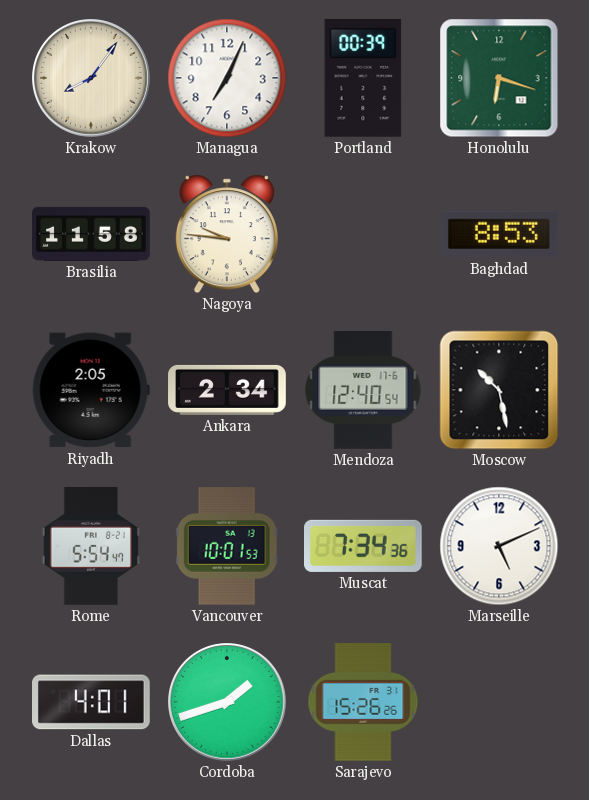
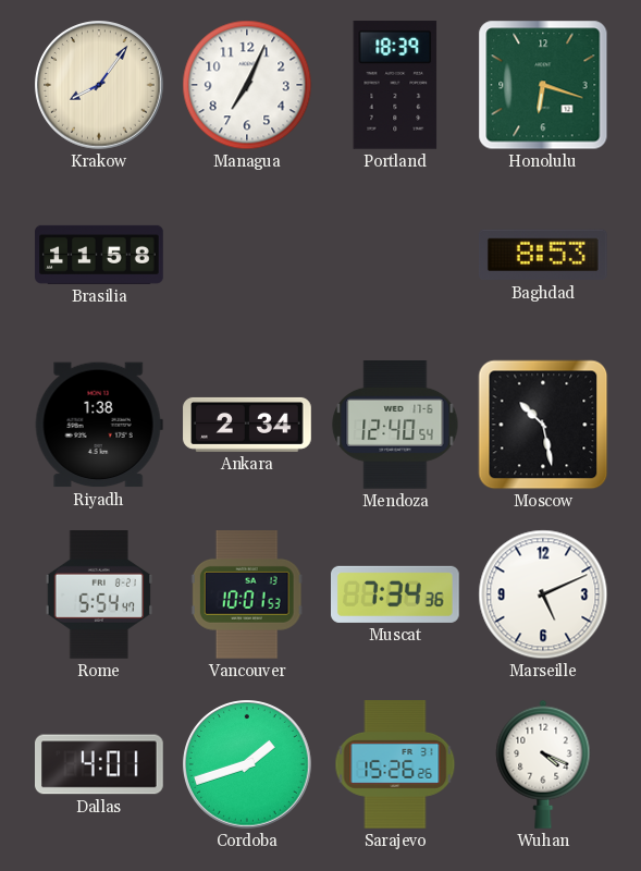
Portland: 00:39 -> 18:39 (395, 85)
Nagoya: 9:46 -> none (227, 234)
Riyadh: 2:05 -> 1:38 (99, 425)
Wuhan: none -> 4:19 (543, 764)
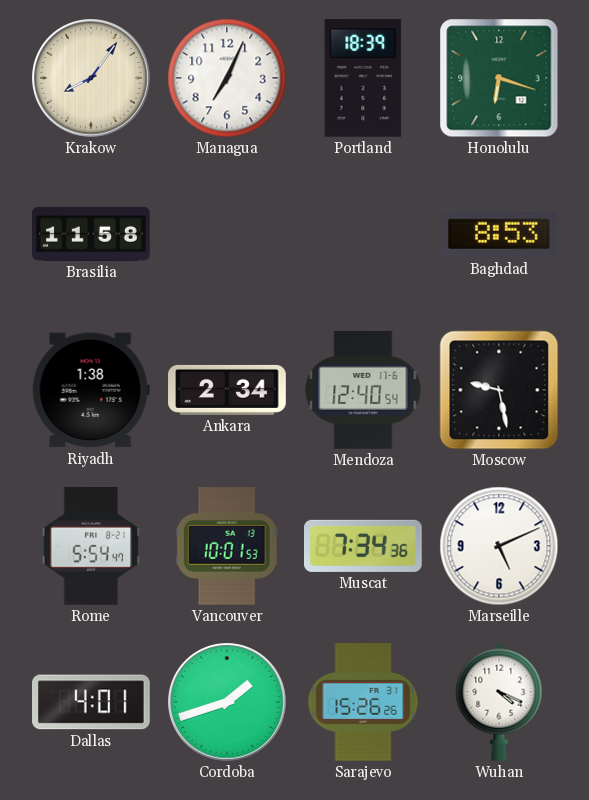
Moscow: 10:28 -> 9:28 (499, 390)
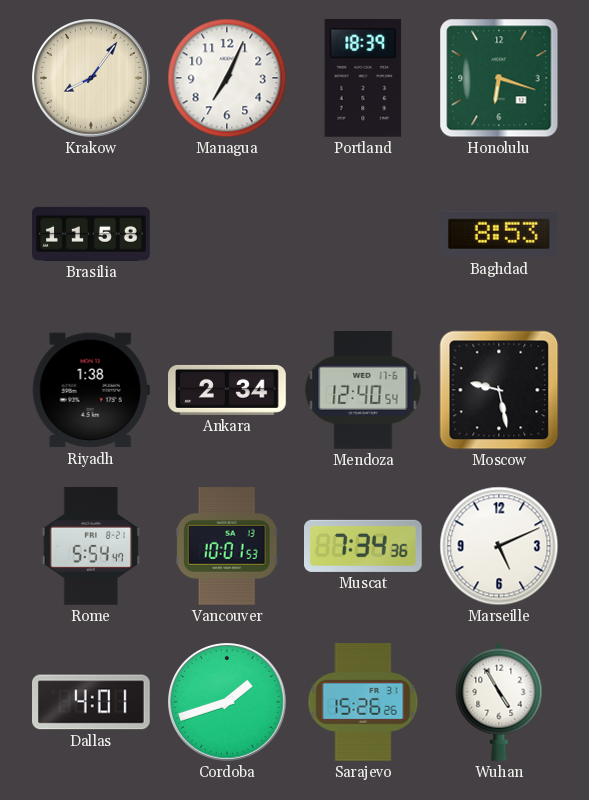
Wuhan: 4:19 -> 4:55 (499, 702)
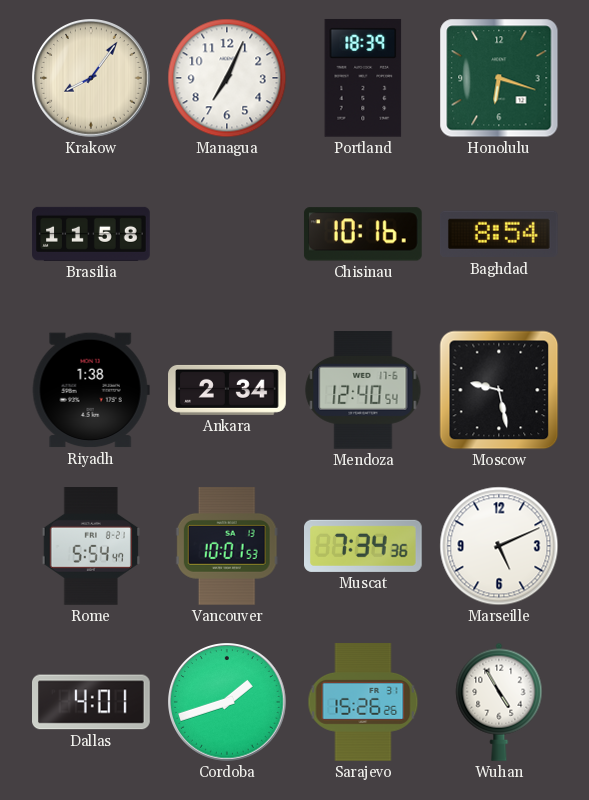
Chisinau: none -> 10:16 (363, 234)
Baghdad: 8:53 -> 8:54 (499, 234)
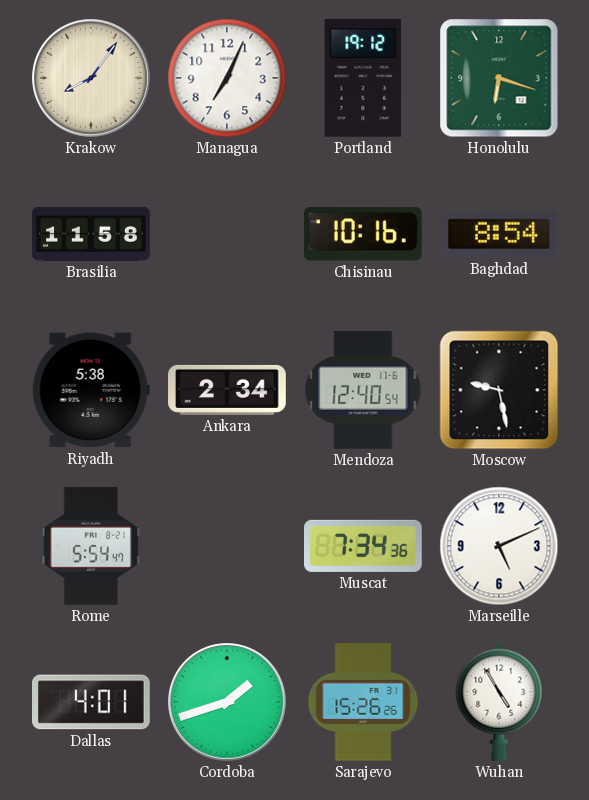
Portland: 18:39 -> 19:12 (363, 78)
Riyadh: 1:38 -> 5:38 (91, 390)
Vancouver: 10:01 -> none (227, 547)
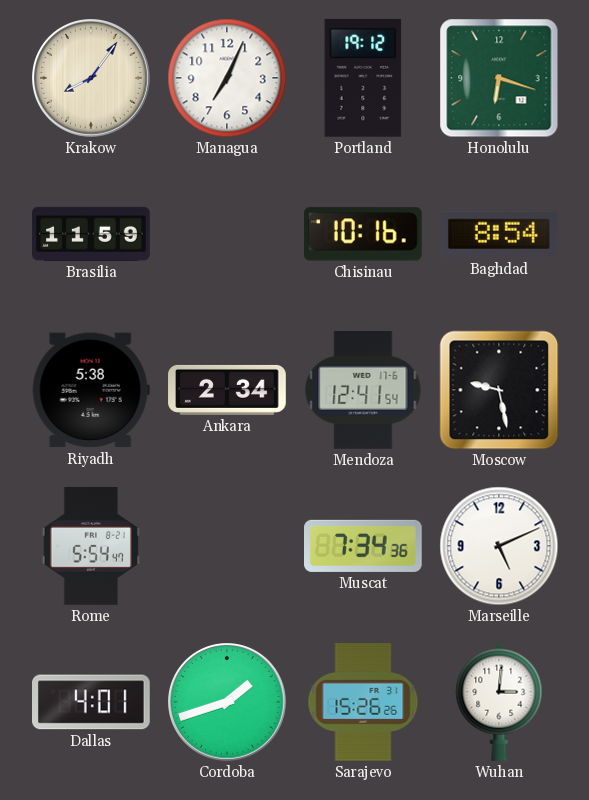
Brasilia: 11:58 -> 11:59 (91, 234)
Mendoza: 12:40 -> 12:41 (363, 391)
Wuhan: 4:55 -> 3:01 (499, 702)
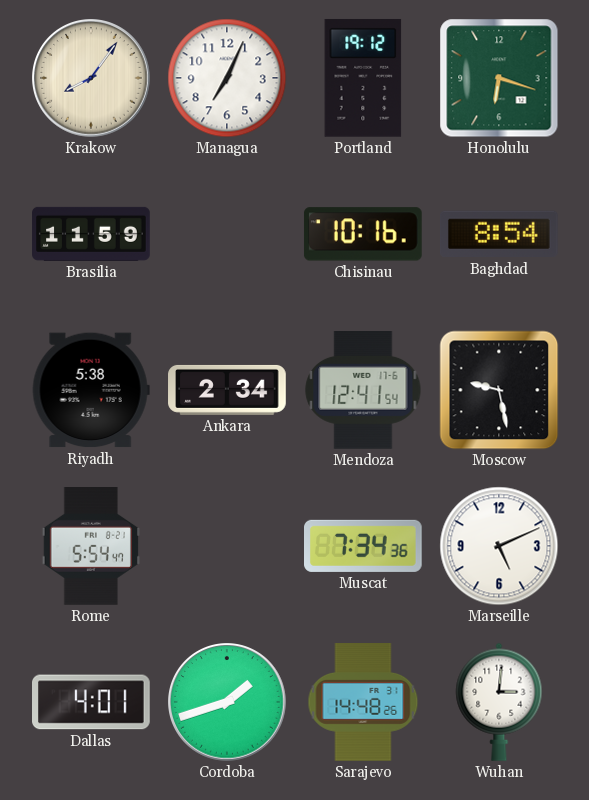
Sarajevo: 15:26 -> 14:48 (363, 702)
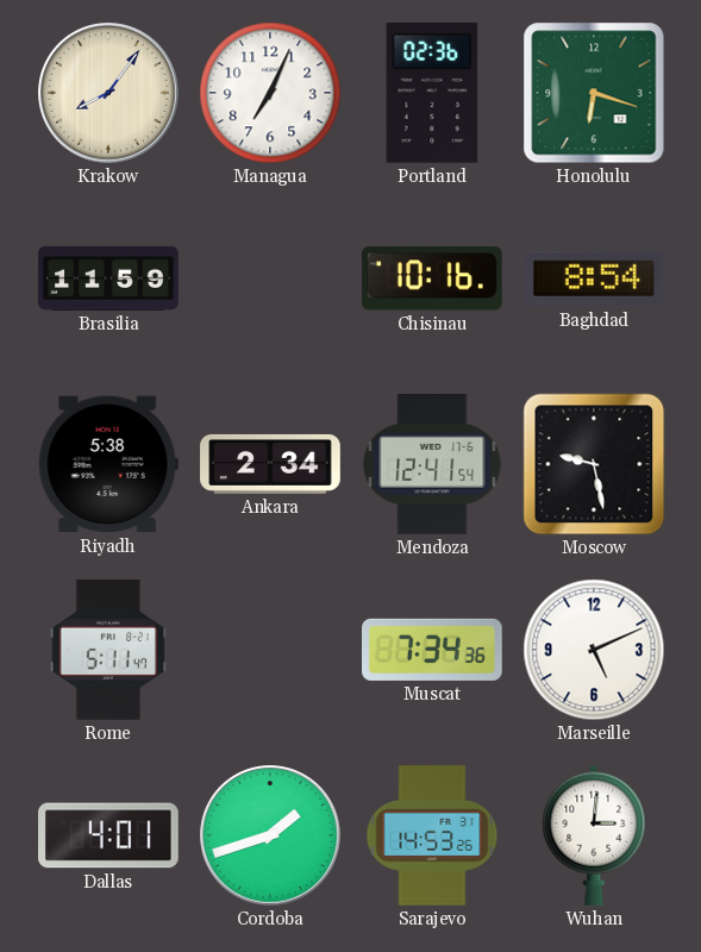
Portland: 19:12 -> 02:36 (432, 93)
Rome: 5:54 -> 5:11 (108, 651)
Sarajevo: 14:48 -> 14:53 (432, 835)
